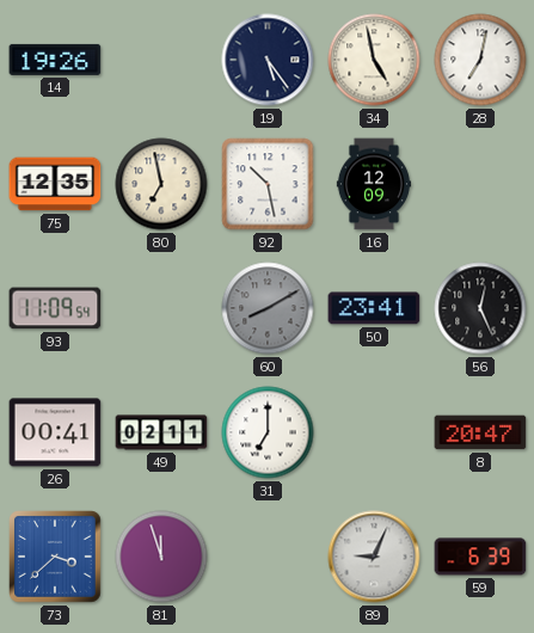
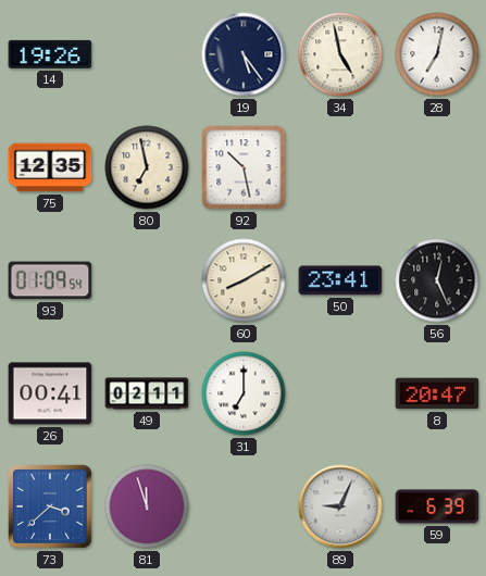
16: 12:09 -> none (373, 184)
93: 11:09 -> 01:09 (50, 280)
60 dial: grey -> cream (244, 280)
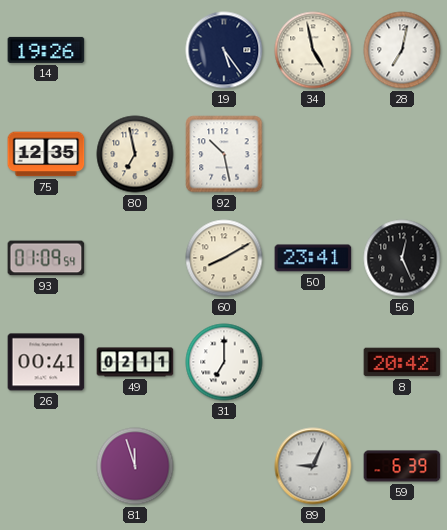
8: 20:47 -> 20:42 (402, 362)
73: 3:38 -> none (50, 506)
